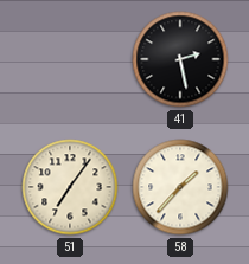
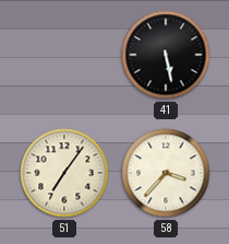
41: 2:28 -> 5:28 (166, 55)
58: 1:37 -> 3:37 (166, 173)
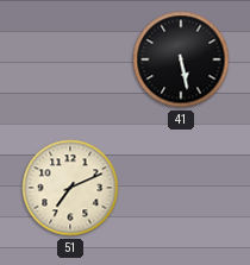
51: 7:06 -> 7:11 (70, 188)
58: 3:37 -> none (166, 173)
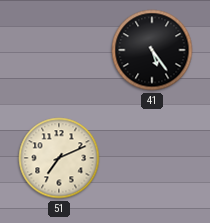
41: 5:28 -> 5:24 (152, 50)
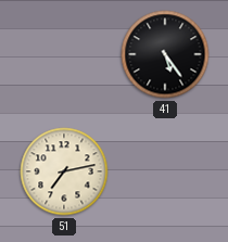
51: 7:11 -> 7:13 (64, 171)
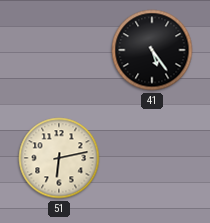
51: 7:13 -> 6:13 (59, 158)
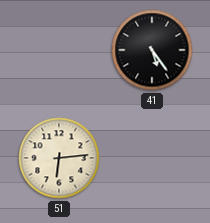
51: 6:13 -> 6:14 (59, 158)
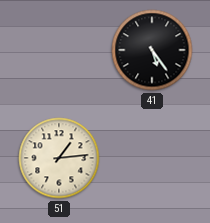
51: 6:14 -> 1:14 (59, 158)
